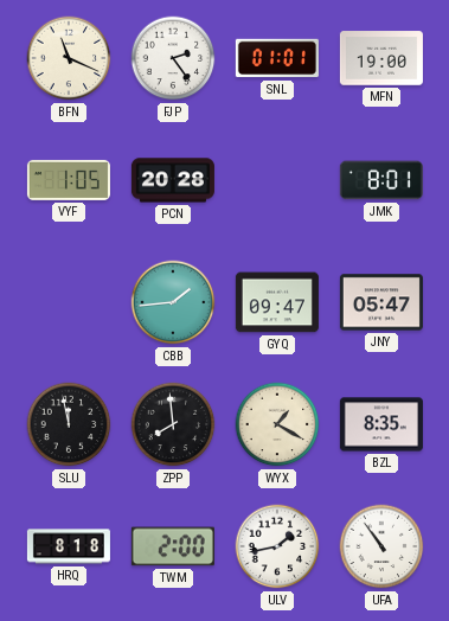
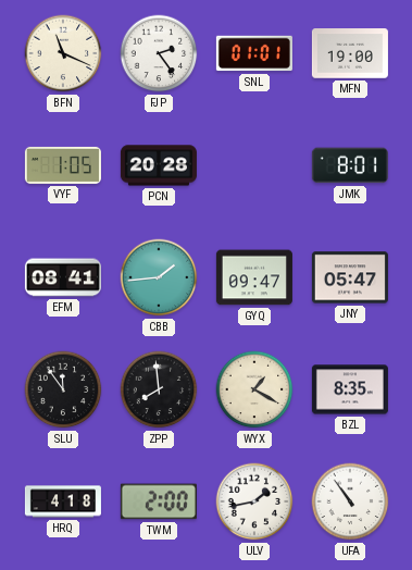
EFM: none -> 08:41 (63, 277)
SLU: 11:58 -> 11:54 (63, 389)
HRQ: 8:18 -> 4:18 (63, 501)
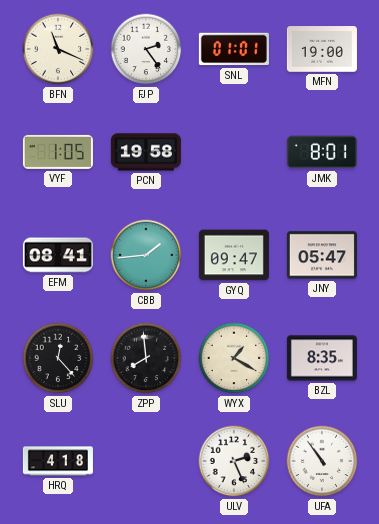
PCN: 20:28 -> 19:58 (146, 152)
SLU: 11:54 -> 12:23 (58, 358)
TWM: 2:00 -> none (159, 501)
ULV: 1:43 -> 2:26 (234, 461)
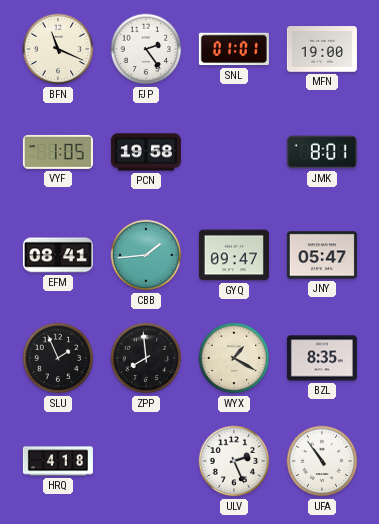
SLU: 12:23 -> 1:56 (58, 358)
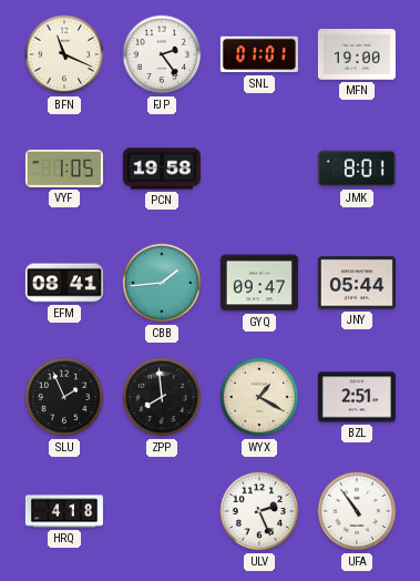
JNY: 05:47 -> 05:44 (357, 283)
BZL: 8:35 -> 2:51 (357, 397)
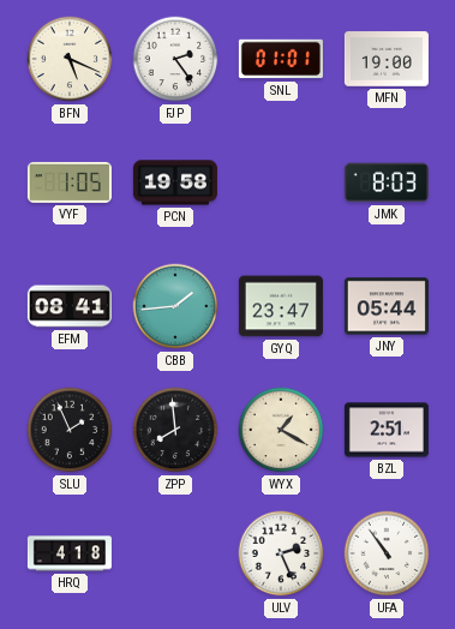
BFN: 11:19 -> 5:19 (70, 59)
JMK: 8:01 -> 8:03 (387, 182)
GYQ: 09:47 -> 23:47 (281, 306)
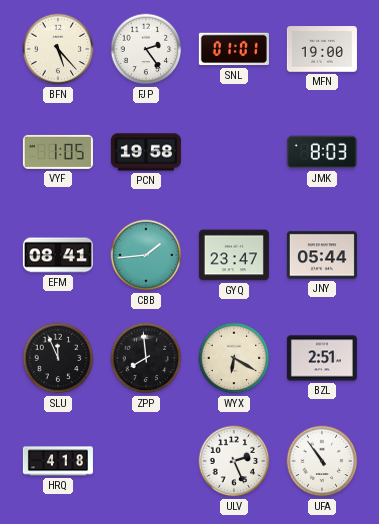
BFN: 5:19 -> 5:23 (58, 49)
SLU: 1:56 -> 11:56 (58, 358)
WYX: 1:20 -> 6:20 (234, 358)
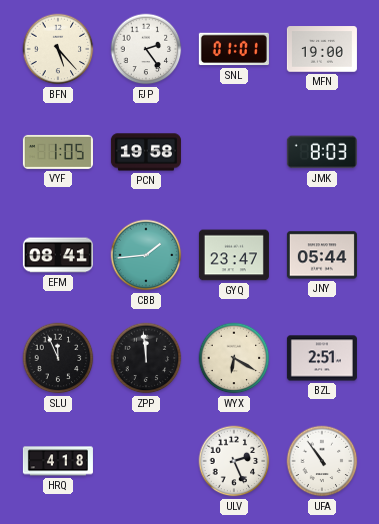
ZPP: 7:59 -> 11:59 (146, 358)
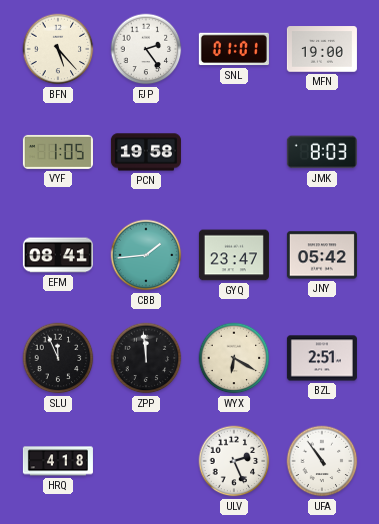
JNY: 05:44 -> 05:42 (322, 255)
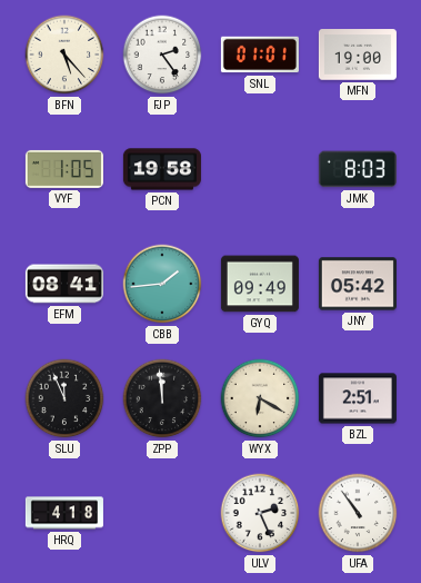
GYQ: 23:47 -> 09:49 (260, 284)
